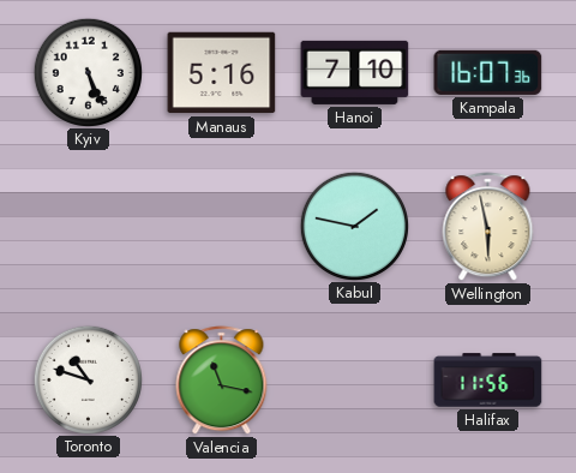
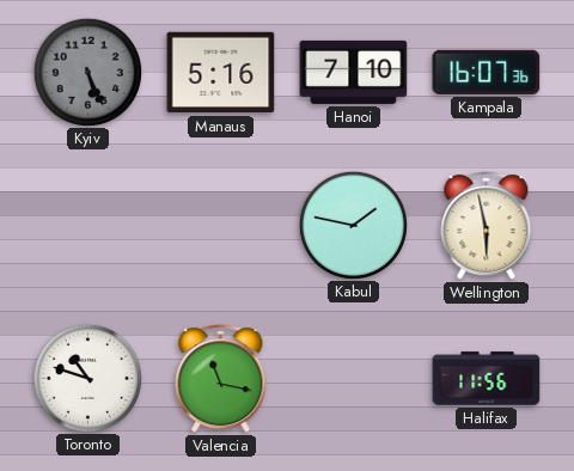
Kyiv dial: white -> grey (87, 72)
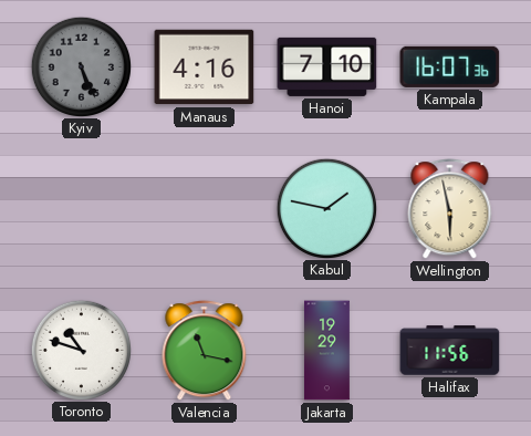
Manaus: 5:16 -> 4:16 (205, 68)
Jakarta: none -> 19:29 (326, 351)
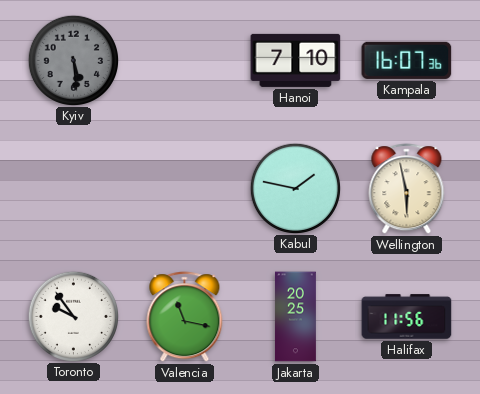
Kyiv: 5:26 -> 5:29 (73, 60)
Manaus: 4:16 -> none (205, 68)
Toronto: 10:48 -> 9:54 (73, 316)
Jakarta: 19:29 -> 20:25 (295, 317)
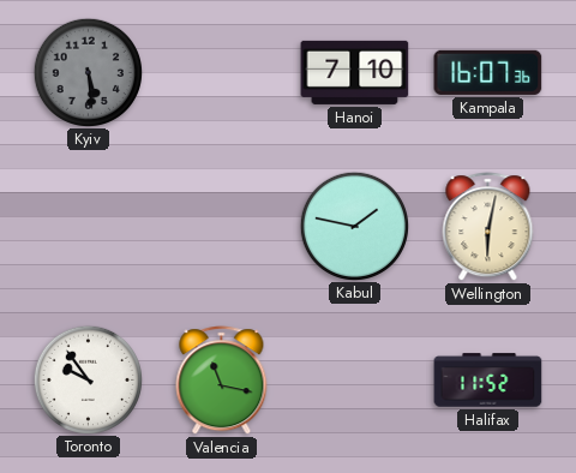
Wellington: 5:58 -> 6:02 (488, 227)
Jakarta: 20:25 -> none (295, 317)
Halifax: 11:56 -> 11:52 (488, 381)
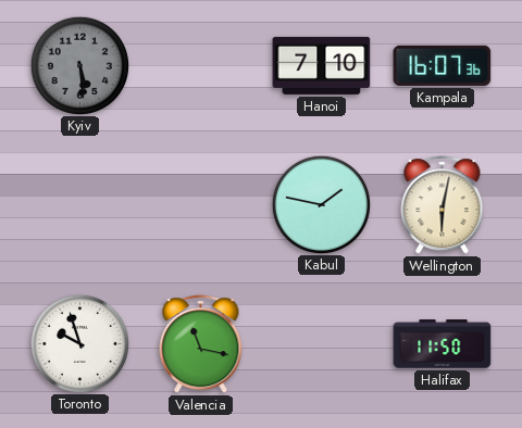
Toronto: 9:54 -> 9:57 (79, 343)
Halifax: 11:52 -> 11:50 (443, 344)
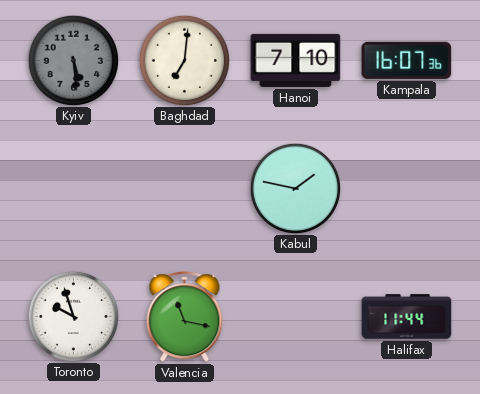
Baghdad: none -> 7:01 (184, 60)
Wellington: 6:02 -> none (443, 205)
Halifax: 11:50 -> 11:44 (407, 317)
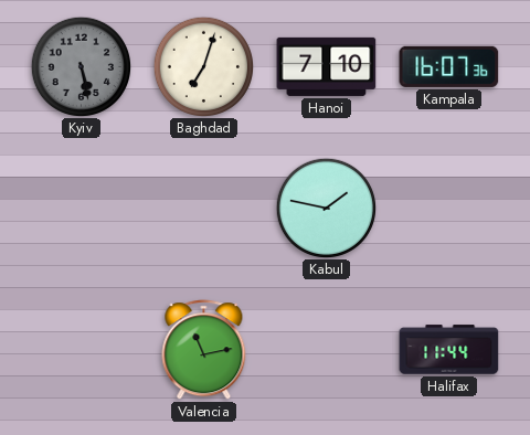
Kyiv: 5:29 -> 5:28 (81, 66)
Baghdad: 7:01 -> 7:03 (203, 66)
Toronto: 9:57 -> none (73, 316)
Valencia: 11:17 -> 11:13 (204, 350)
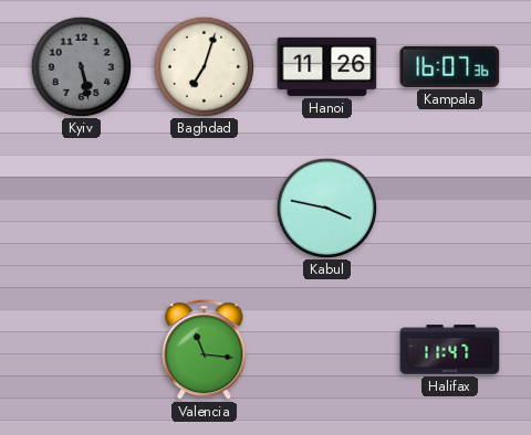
Hanoi: 7:10 -> 11:26 (327, 66)
Kabul: 1:47 -> 3:47 (326, 208)
Valencia: 11:13 -> 11:16 (205, 350)
Halifax: 11:44 -> 11:47 (450, 350)
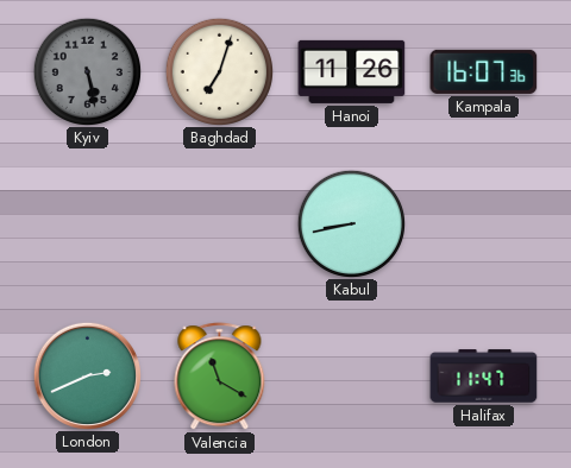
Kabul: 3:47 -> 8:43 (351, 223)
London: none -> 2:41 (87, 375)
Valencia: 11:16 -> 11:20 (220, 377)
